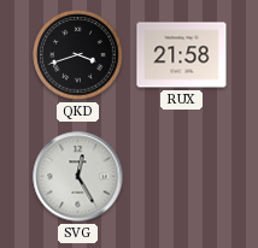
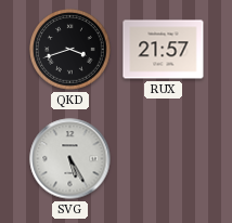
RUX: 21:58 -> 21:57 (164, 50)
SVG: 12:25 -> 5:25 (70, 159)
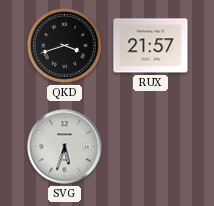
SVG: 5:25 -> 5:33 (65, 147)
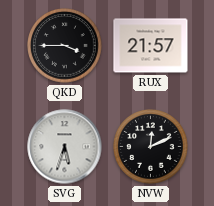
QKD: 3:42 -> 3:45 (65, 46)
NVW: none -> 12:11 (151, 147)
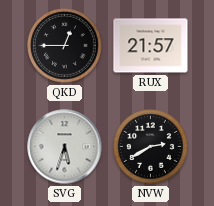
QKD: 3:45 -> 12:45 (65, 46)
NVW: 12:11 -> 2:40 (151, 147)
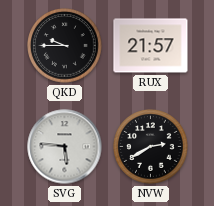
QKD: 12:45 -> 9:45 (65, 46)
SVG: 5:33 -> 5:46 (65, 147)
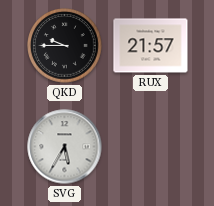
SVG: 5:46 -> 5:35 (65, 147)
NVW: 2:40 -> none (151, 147)
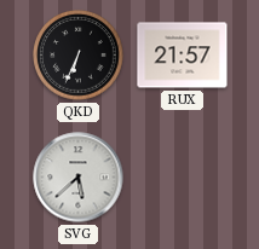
QKD: 9:45 -> 6:34 (79, 56)
SVG: 5:35 -> 5:38 (79, 178)
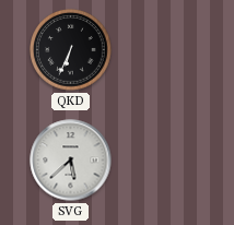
RUX: 21:57 -> none (183, 56)
